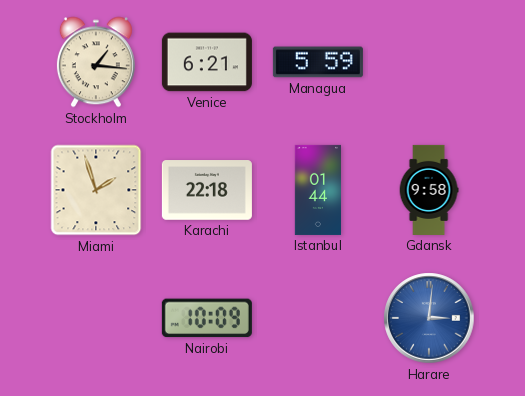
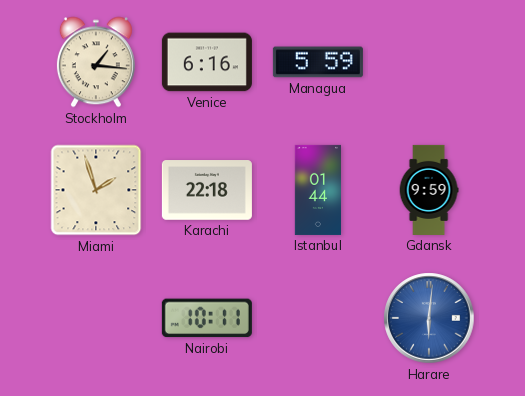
Venice: 6:21 -> 6:16 (207, 62)
Gdansk: 9:58 -> 9:59 (429, 190)
Nairobi: 10:09 -> 10:11 (207, 318)
Harare: 3:01 -> 6:01 (429, 318)
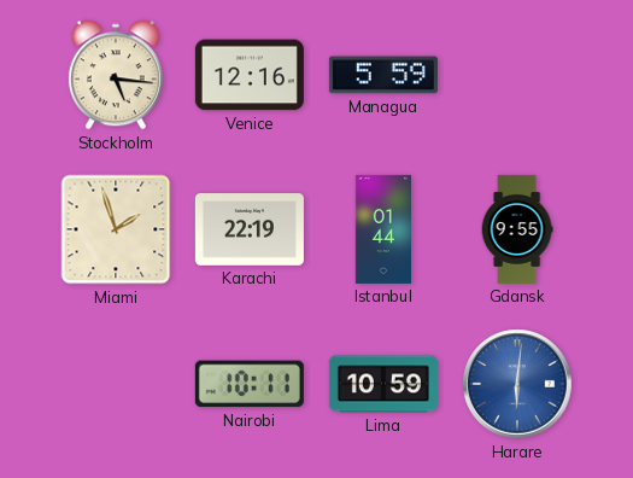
Stockholm: 1:16 -> 5:16 (116, 75)
Venice: 6:16 -> 12:16 (250, 75)
Karachi: 22:18 -> 22:19 (250, 229)
Gdansk: 9:59 -> 9:55 (517, 229)
Lima: none -> 10:59 (383, 384)
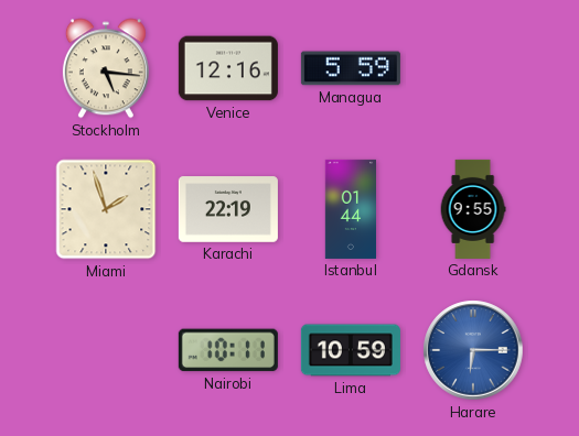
Harare: 6:01 -> 6:15 (473, 350)
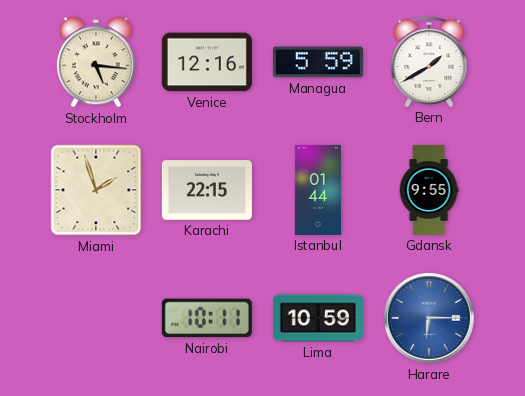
Bern: none -> 1:40 (429, 62)
Karachi: 22:19 -> 22:15 (207, 190)
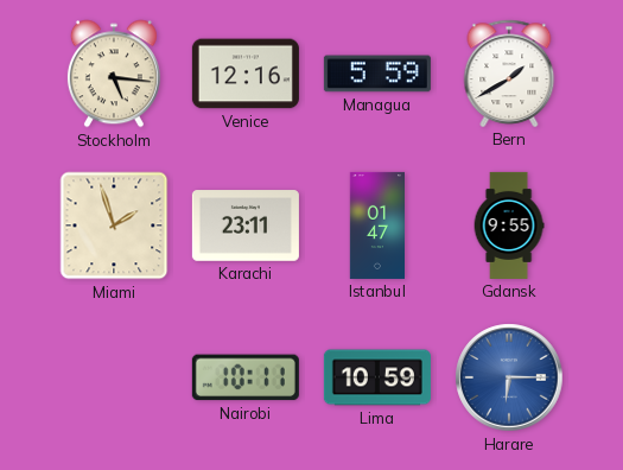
Karachi: 22:15 -> 23:11 (246, 226)
Istanbul: 01:44 -> 01:47 (377, 226)
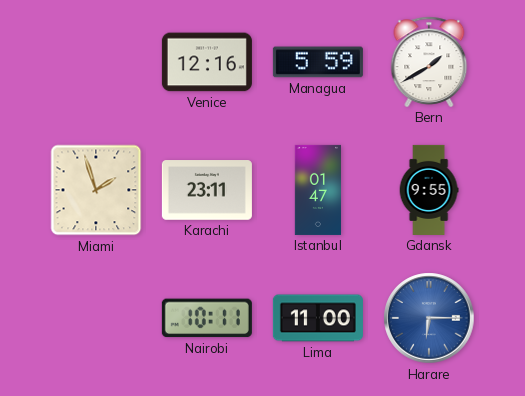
Stockholm: 5:16 -> none (114, 74)
Lima: 10:59 -> 11:00 (318, 318)
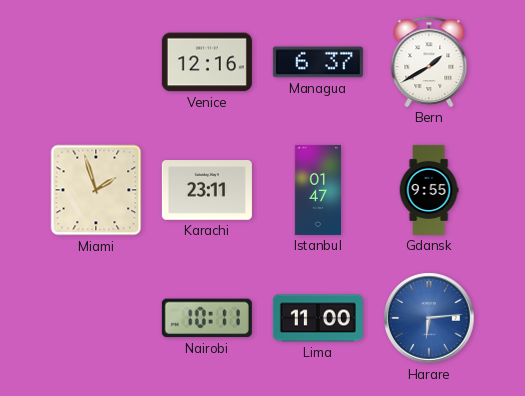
Managua: 5:59 -> 6:37 (318, 62)
Harare: 6:15 -> 6:14 (429, 318)
